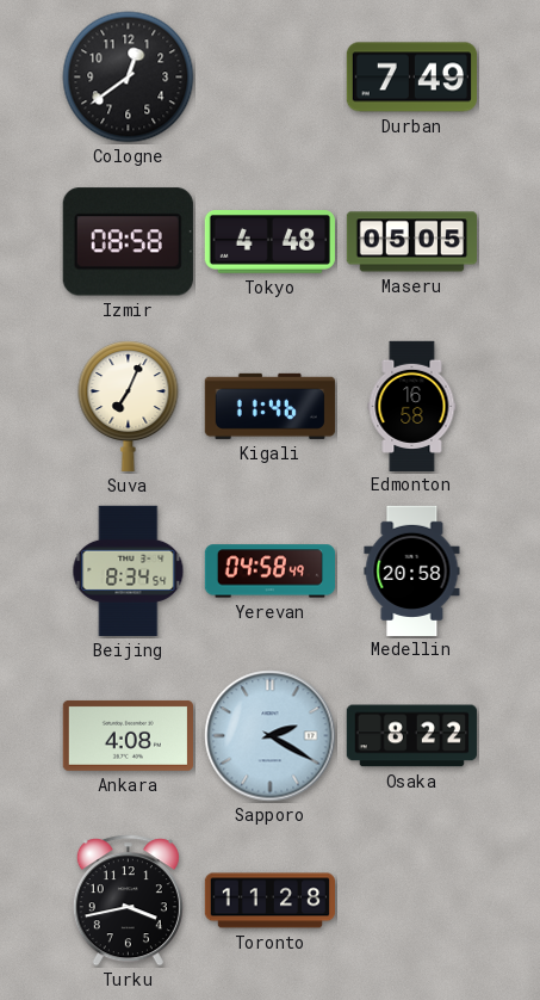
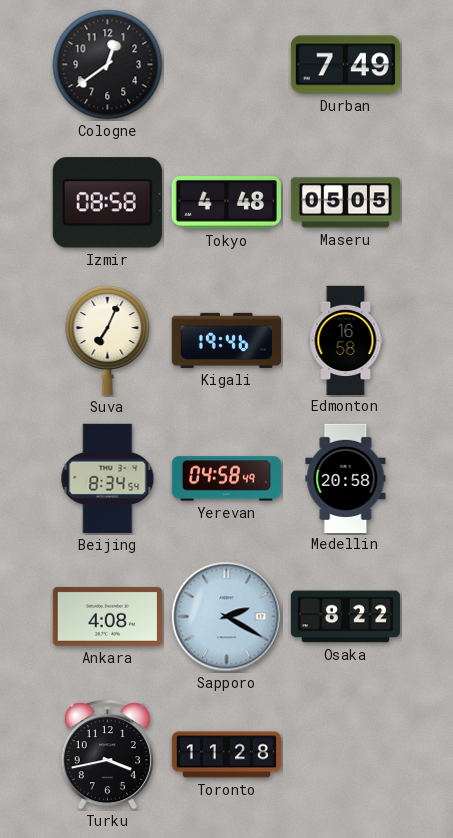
Kigali: 11:46 -> 19:46 (226, 340)
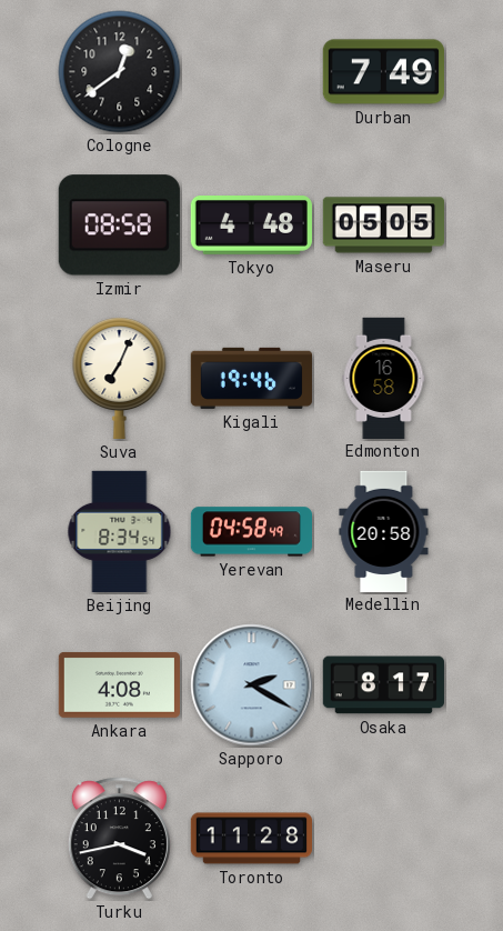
Osaka: 8:22 -> 8:17 (383, 685)
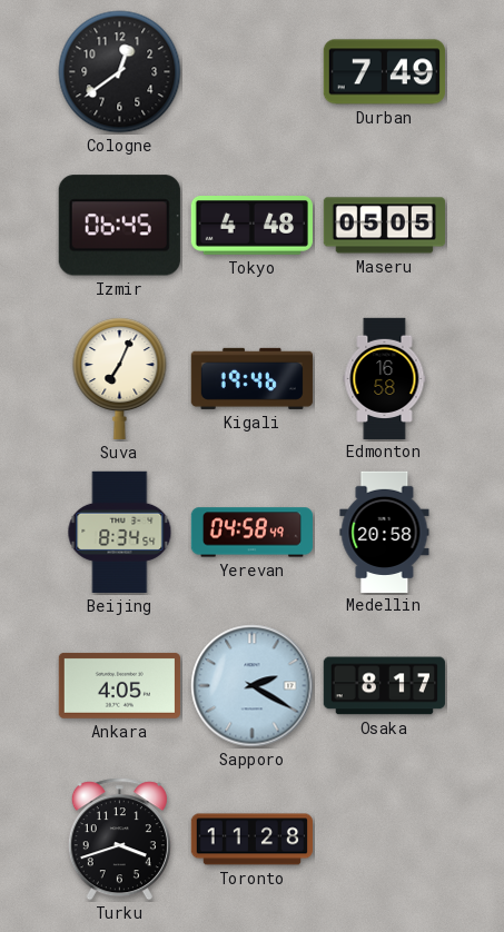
Izmir: 08:58 -> 06:45 (119, 226)
Ankara: 4:08 -> 4:05 (119, 685)
Turku: 3:43 -> 3:42 (119, 840)
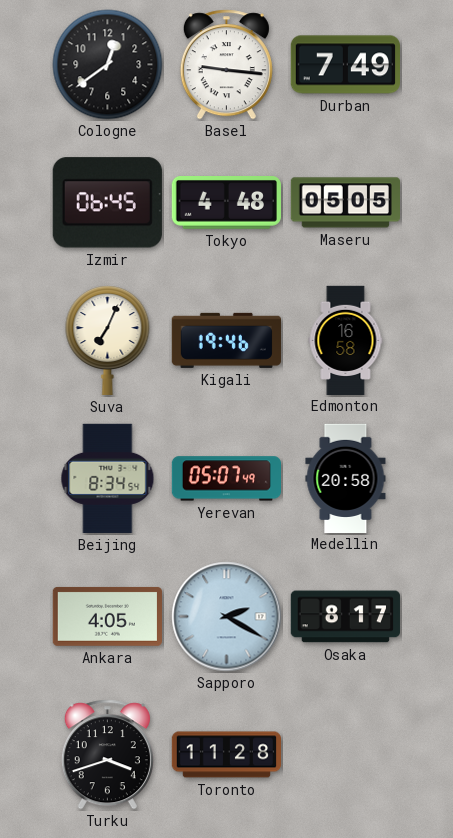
Basel: none -> 9:16 (226, 65)
Yerevan: 04:58 -> 05:07 (226, 479)
